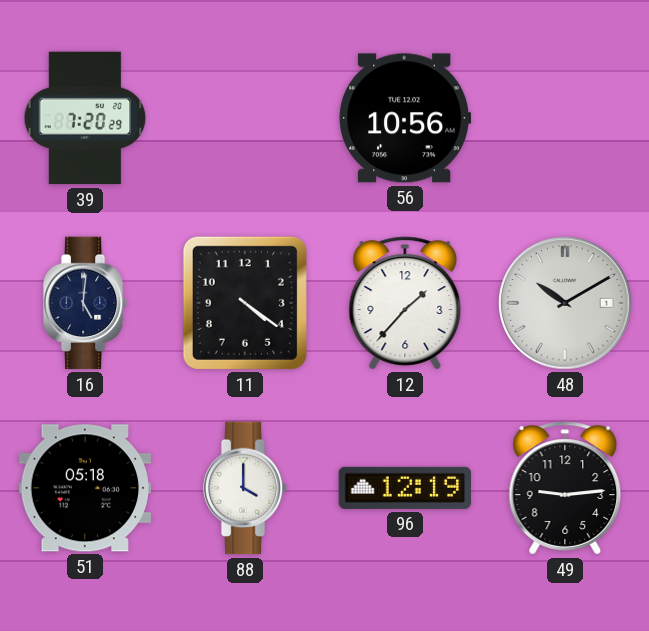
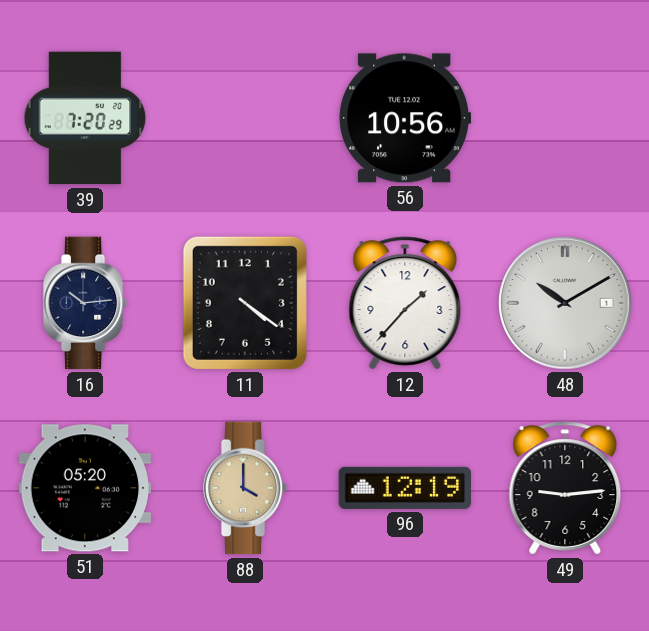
16: 5:01 -> 10:14 (85, 303)
51: 05:18 -> 05:20 (85, 488)
88 dial: white -> champagne (245, 488)
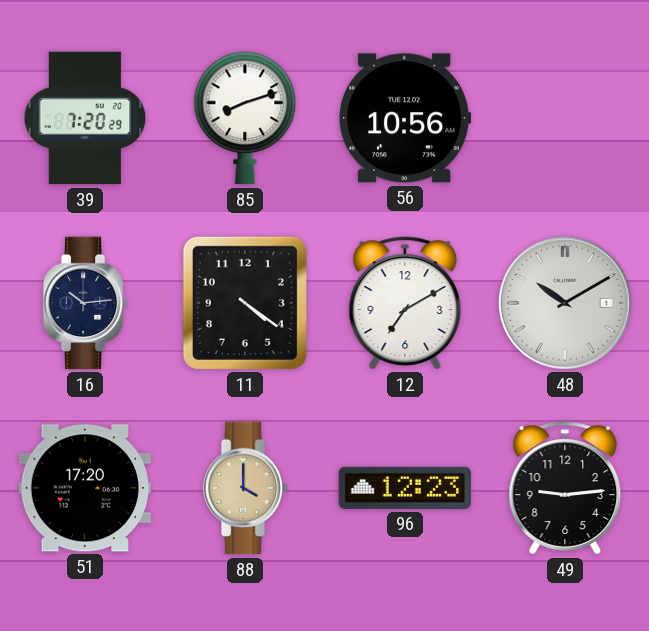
85: none -> 8:12 (245, 118)
12: 1:37 -> 7:10 (405, 303)
51: 05:20 -> 17:20 (85, 488)
96: 12:19 -> 12:23 (405, 488)
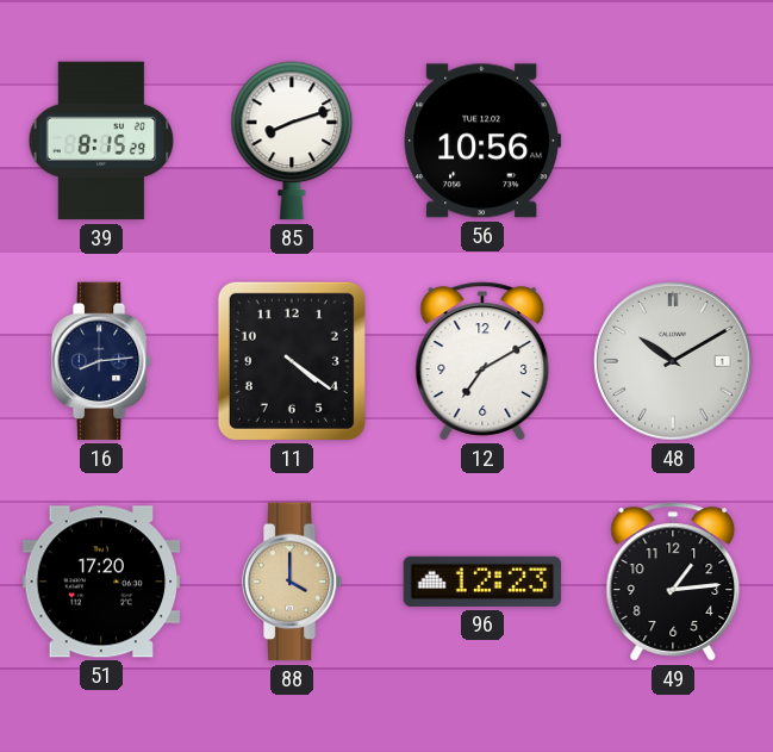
39: 7:20 -> 8:15 (101, 141)
16: 10:14 -> 8:14 (101, 361)
49: 9:14 -> 1:14 (673, 582)
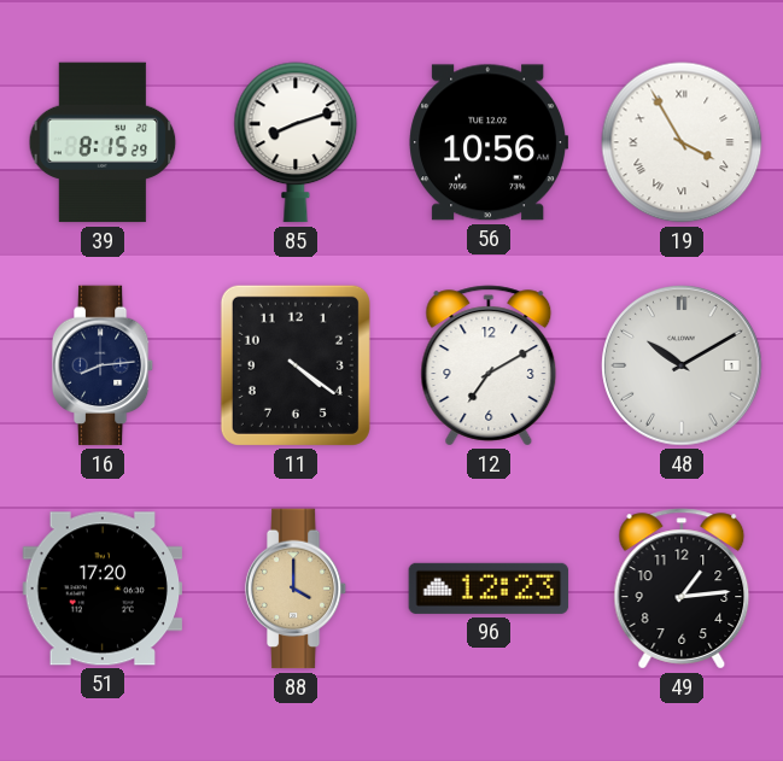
19: none -> 3:55 (682, 142)
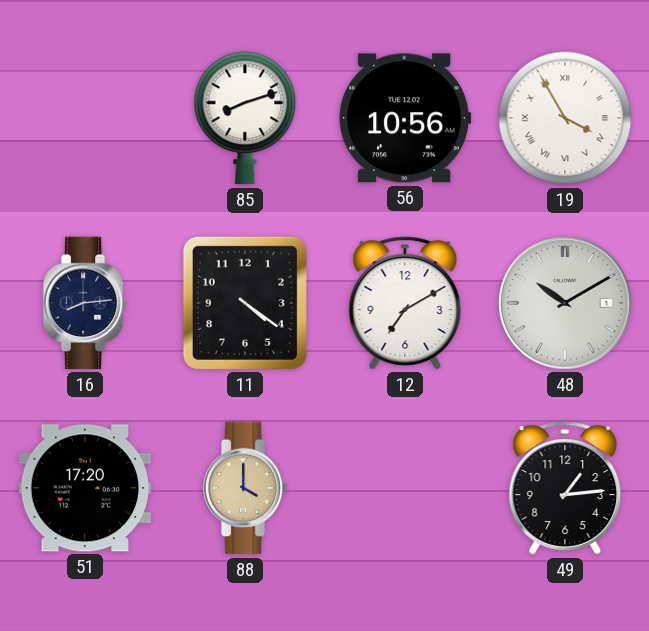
39: 8:15 -> none (103, 142)
96: 12:23 -> none (489, 589)
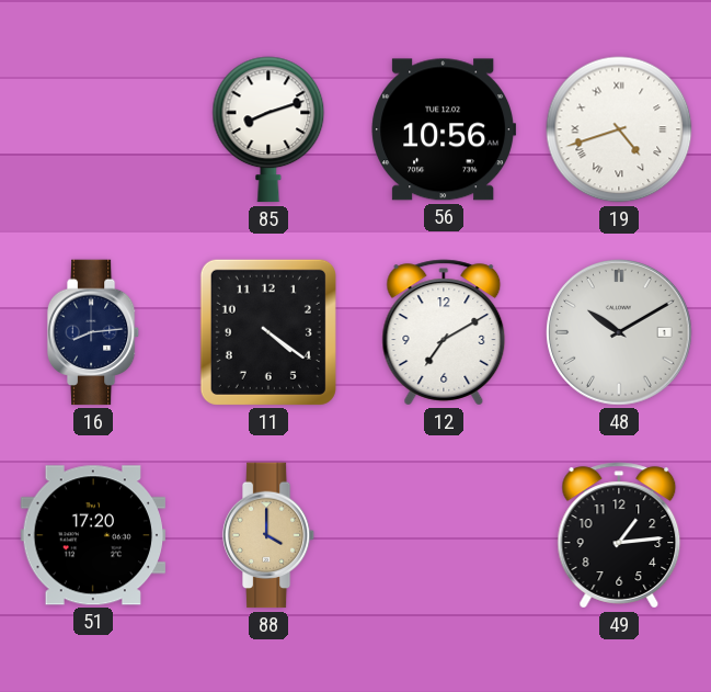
19: 3:55 -> 4:42 (619, 129)
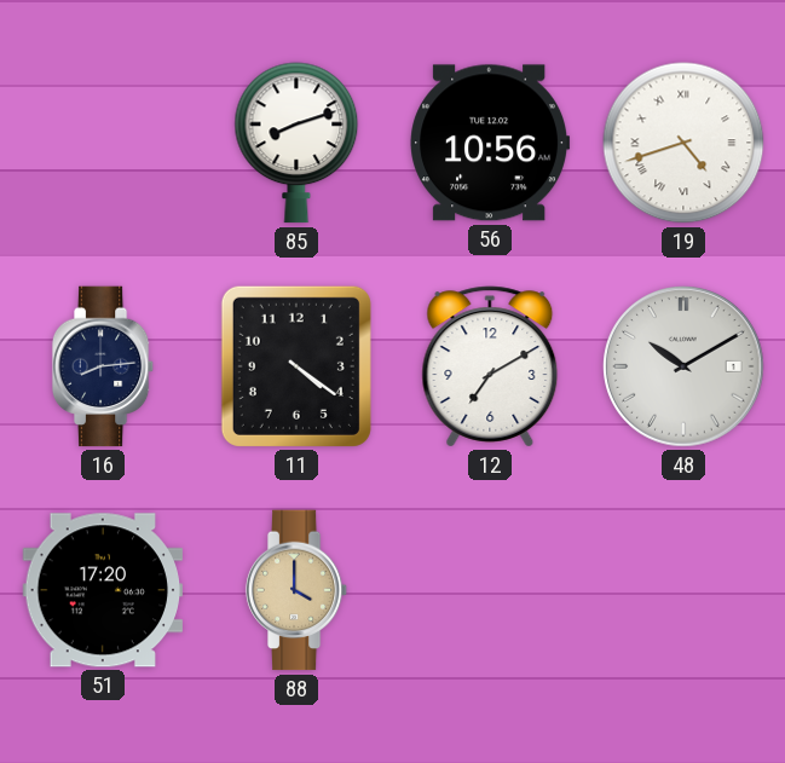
49: 1:14 -> none (619, 535)
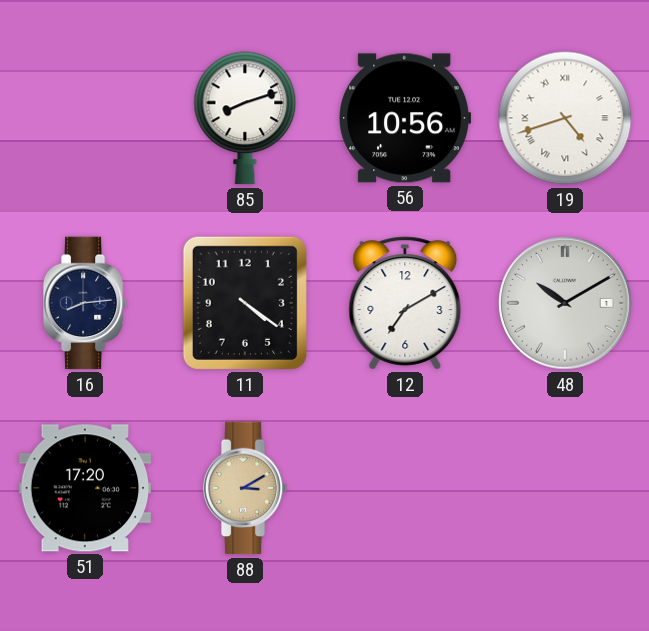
88: 4:00 -> 3:10 (245, 488)
